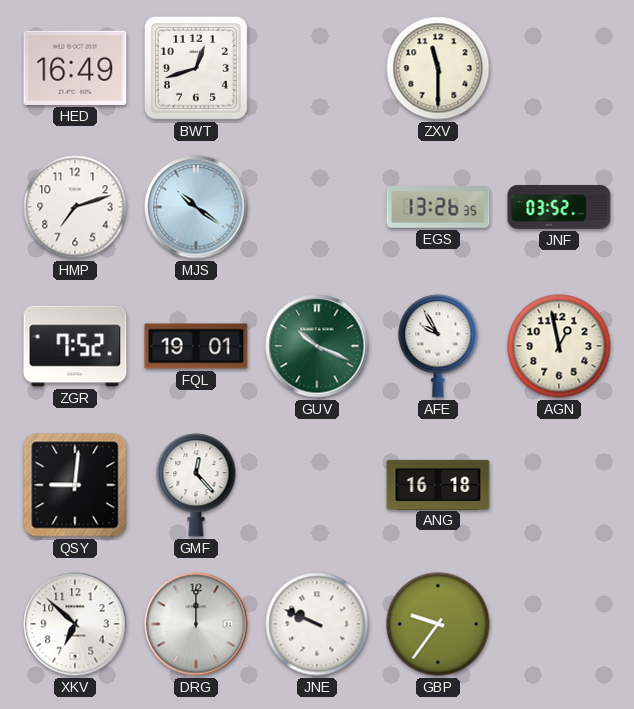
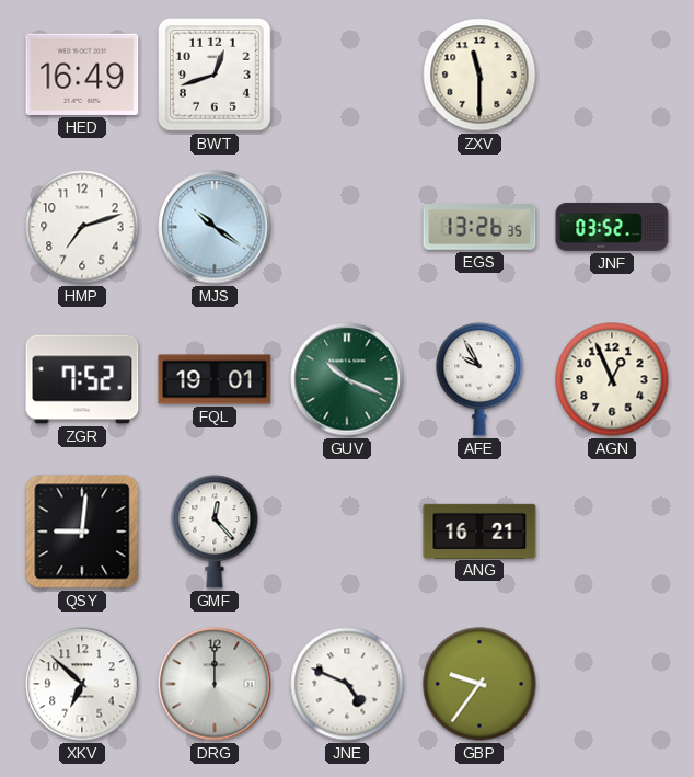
AGN: 12:58 -> 12:56 (612, 379)
ANG: 16:18 -> 16:21 (479, 530)
JNE: 9:49 -> 4:49 (347, 684)
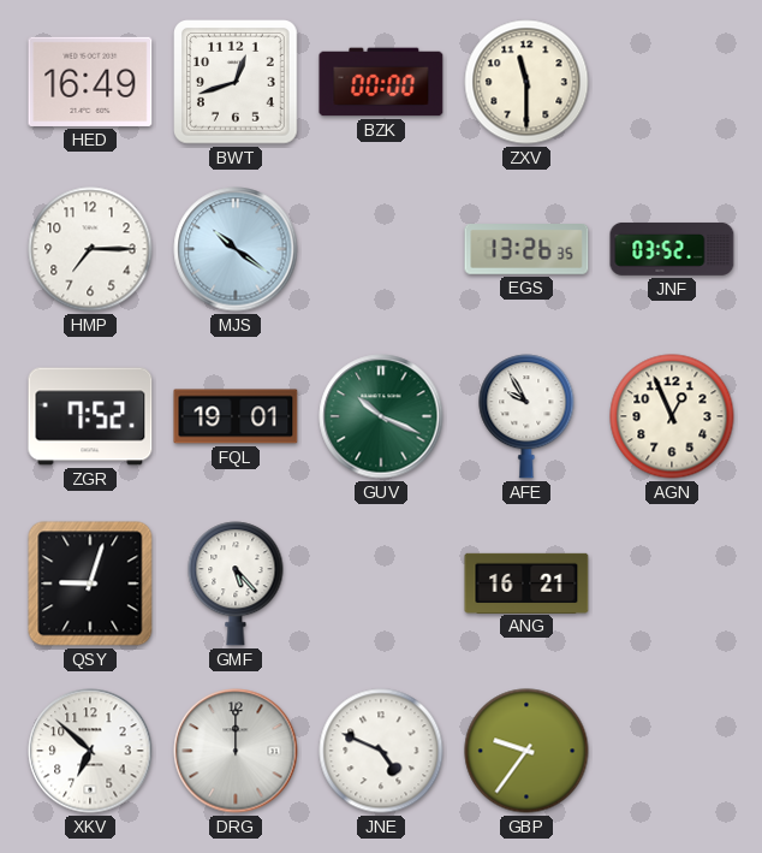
BZK: none -> 00:00 (381, 82)
HMP: 7:12 -> 7:15 (90, 249)
QSY: 9:01 -> 9:03 (90, 584)
GMF: 12:23 -> 5:23 (236, 584)
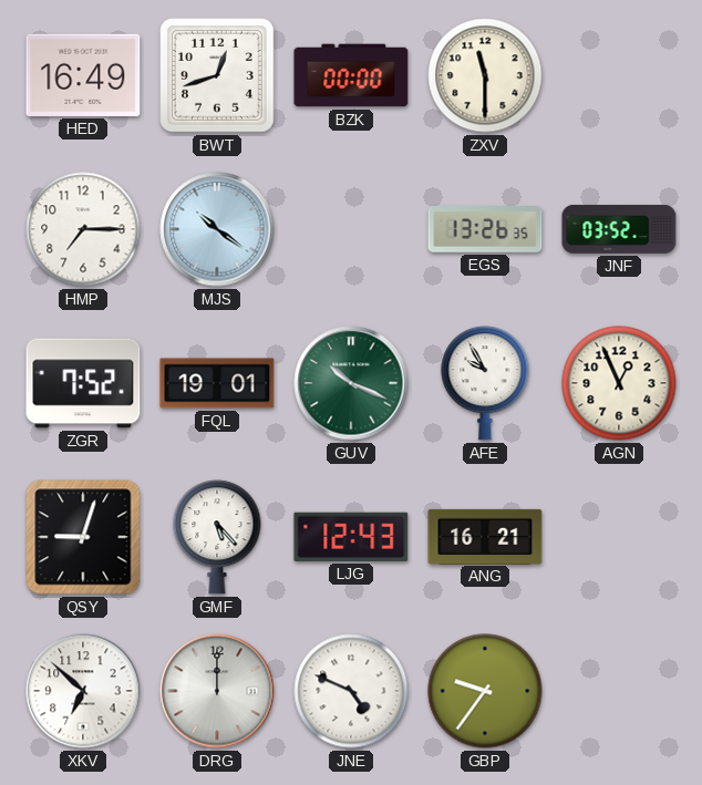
LJG: none -> 12:43 (351, 537)
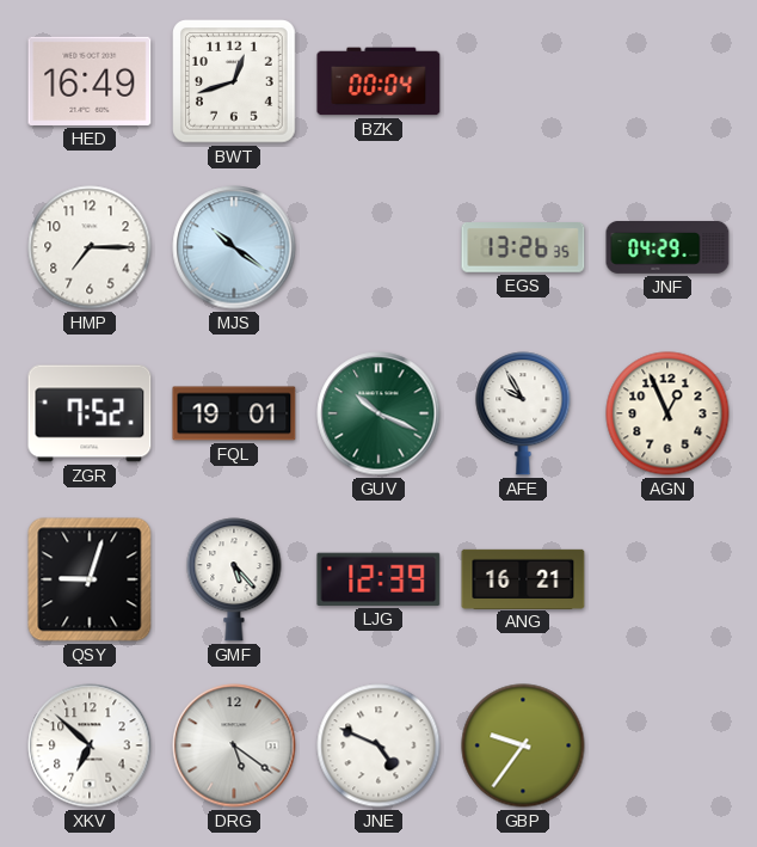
BZK: 00:00 -> 00:04 (378, 81)
ZXV: 11:30 -> none (485, 75)
JNF: 03:52 -> 04:29 (667, 247)
LJG: 12:43 -> 12:39 (378, 579)
DRG: 12:00 -> 5:21 (234, 745)
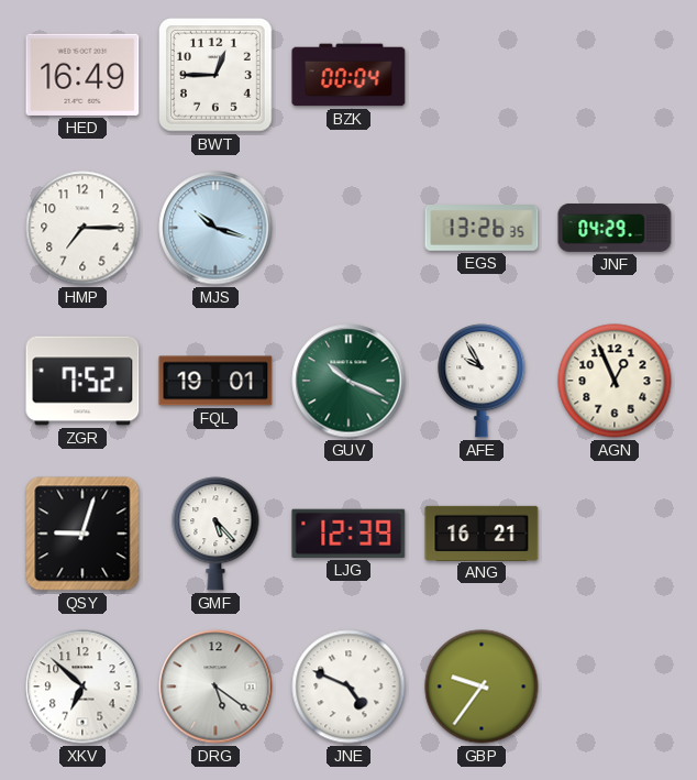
BWT: 12:42 -> 12:45 (217, 76)
MJS: 10:21 -> 10:18 (215, 228)
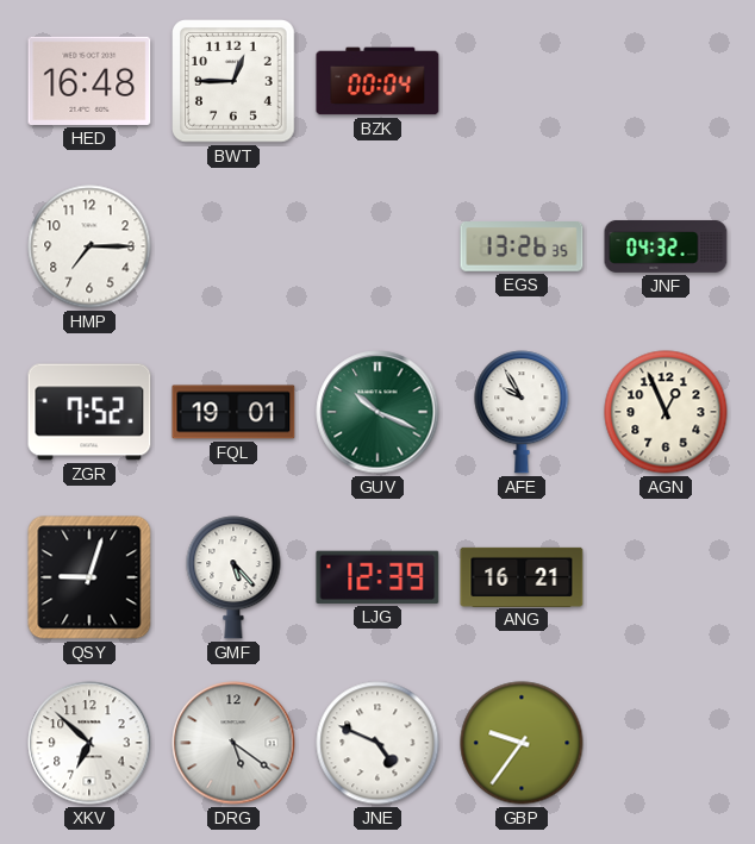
HED: 16:49 -> 16:48 (89, 81)
MJS: 10:18 -> none (215, 228)
JNF: 04:29 -> 04:32 (666, 246)
